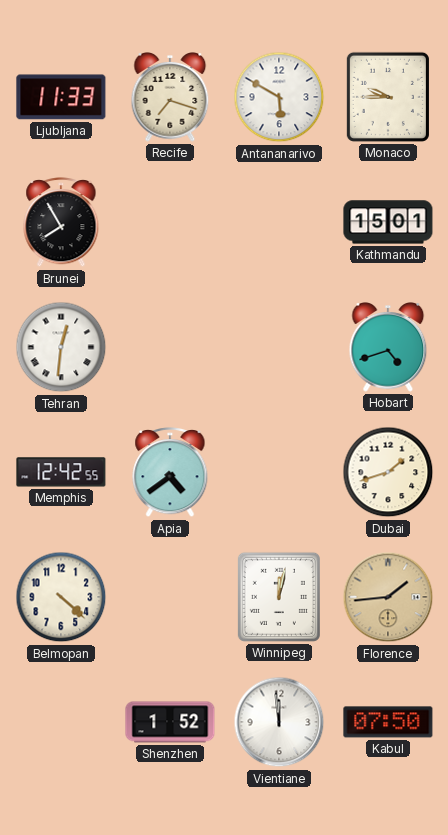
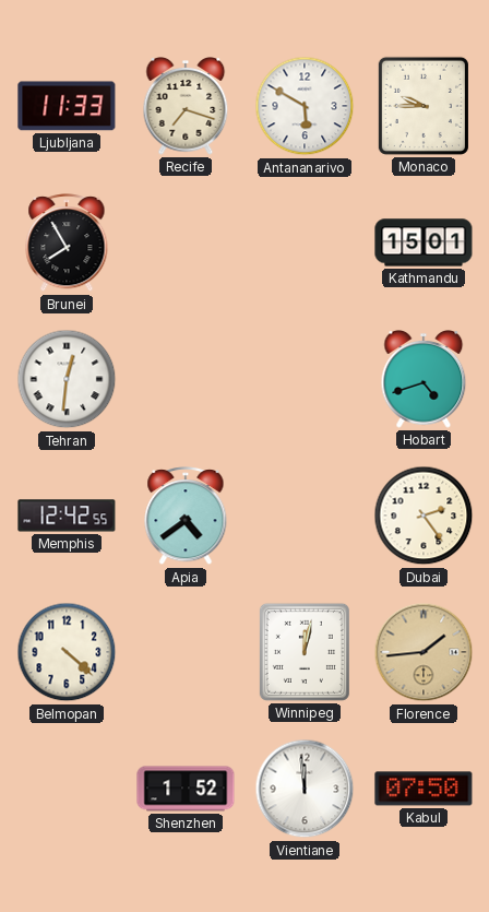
Dubai: 1:42 -> 2:24 (424, 516)
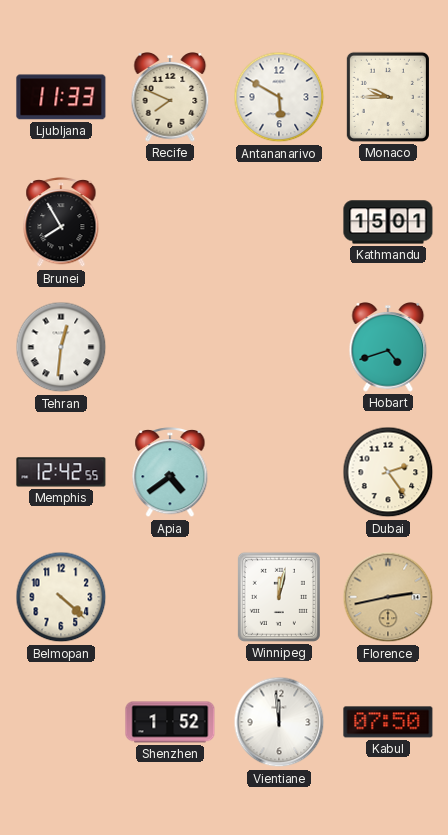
Recife: 7:18 -> 7:49 (170, 98)
Florence: 1:44 -> 2:43 (388, 597)
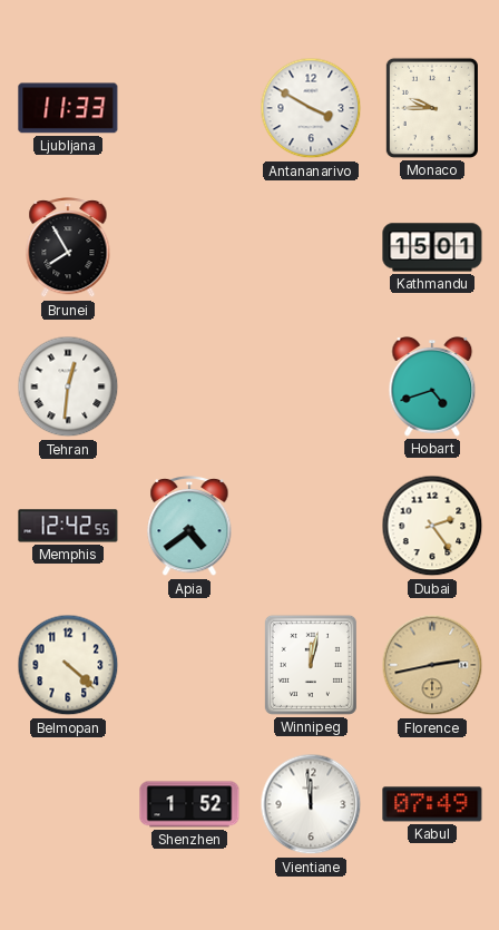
Recife: 7:49 -> none (170, 98)
Antananarivo: 5:50 -> 3:50 (311, 108)
Kabul: 07:50 -> 07:49 (432, 804)
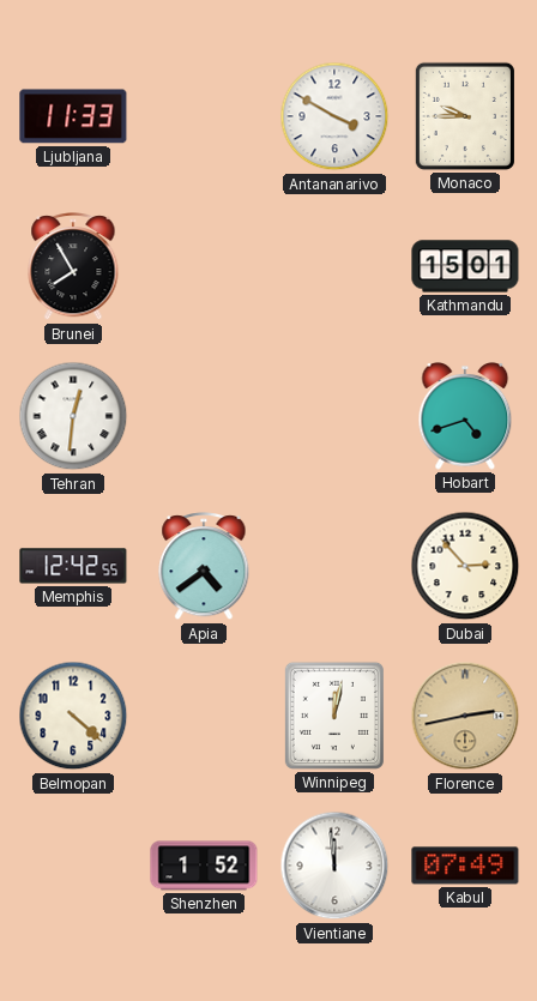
Dubai: 2:24 -> 2:53 (465, 566)
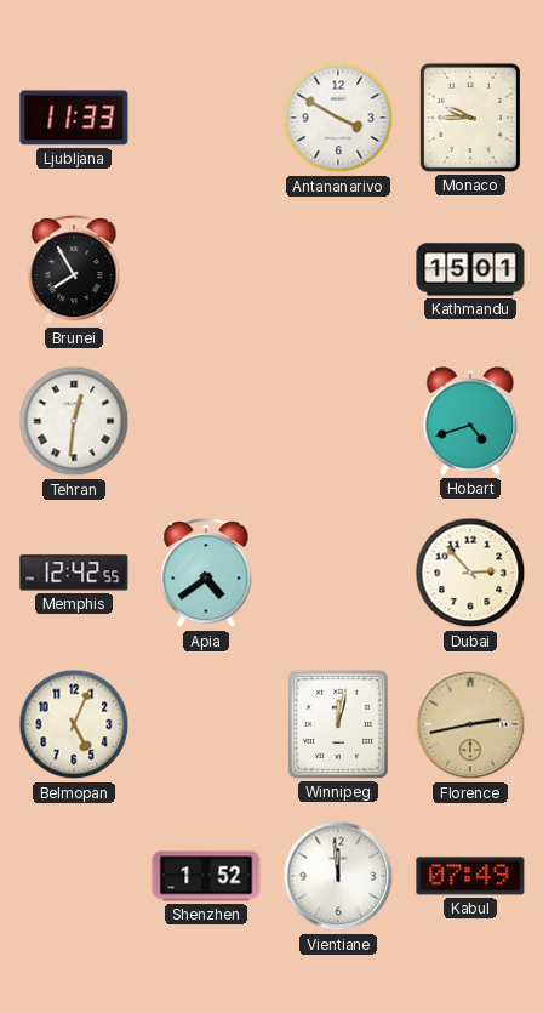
Belmopan: 4:22 -> 5:04 (74, 724)
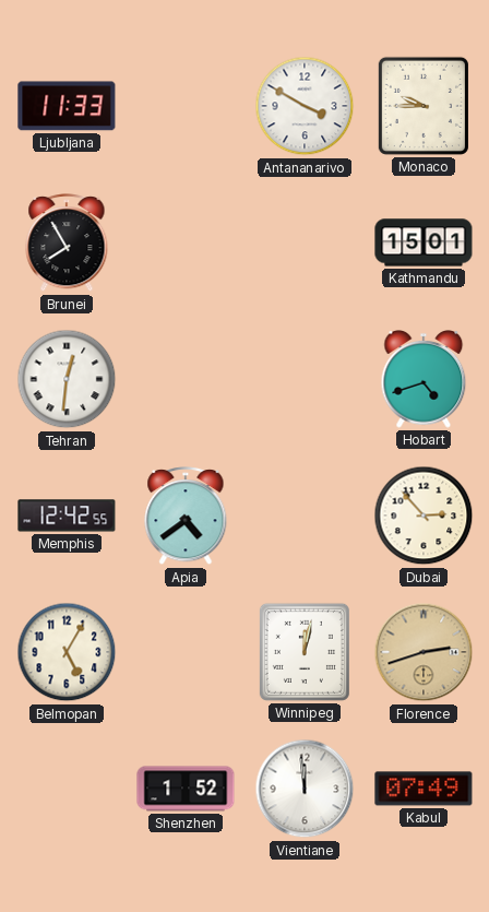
Belmopan: 5:04 -> 5:05 (67, 652)
Florence: 2:43 -> 2:42 (424, 652)
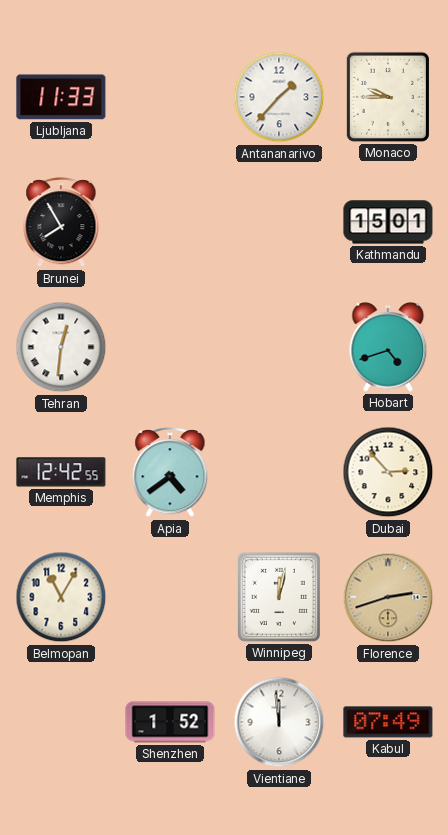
Antananarivo: 3:50 -> 1:37 (279, 97)
Belmopan: 5:05 -> 11:05 (61, 597)
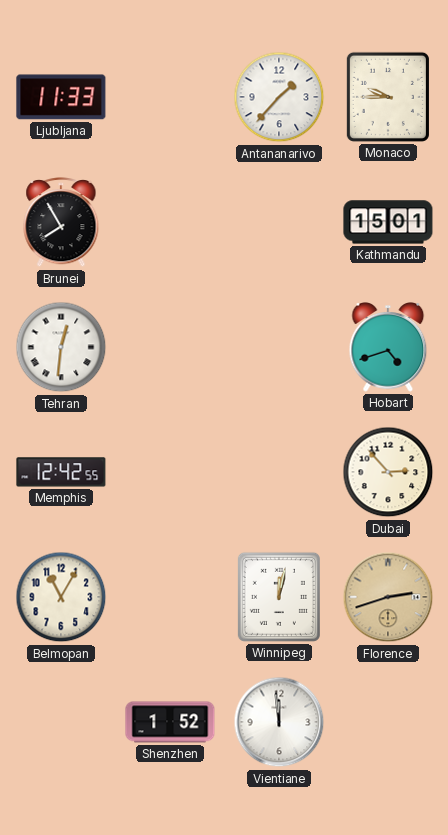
Apia: 4:39 -> none (170, 473)
Kabul: 07:49 -> none (388, 722)
